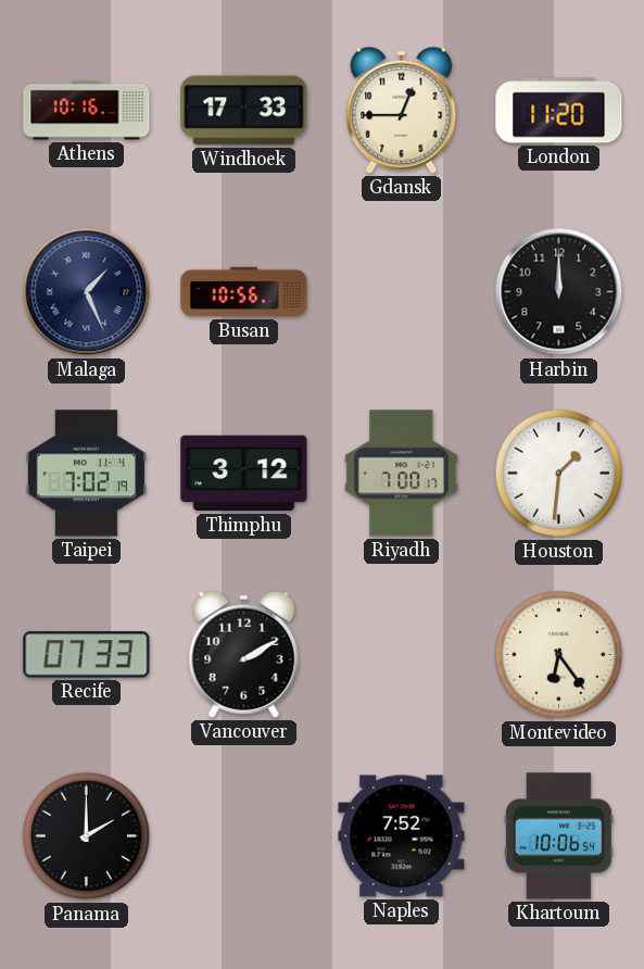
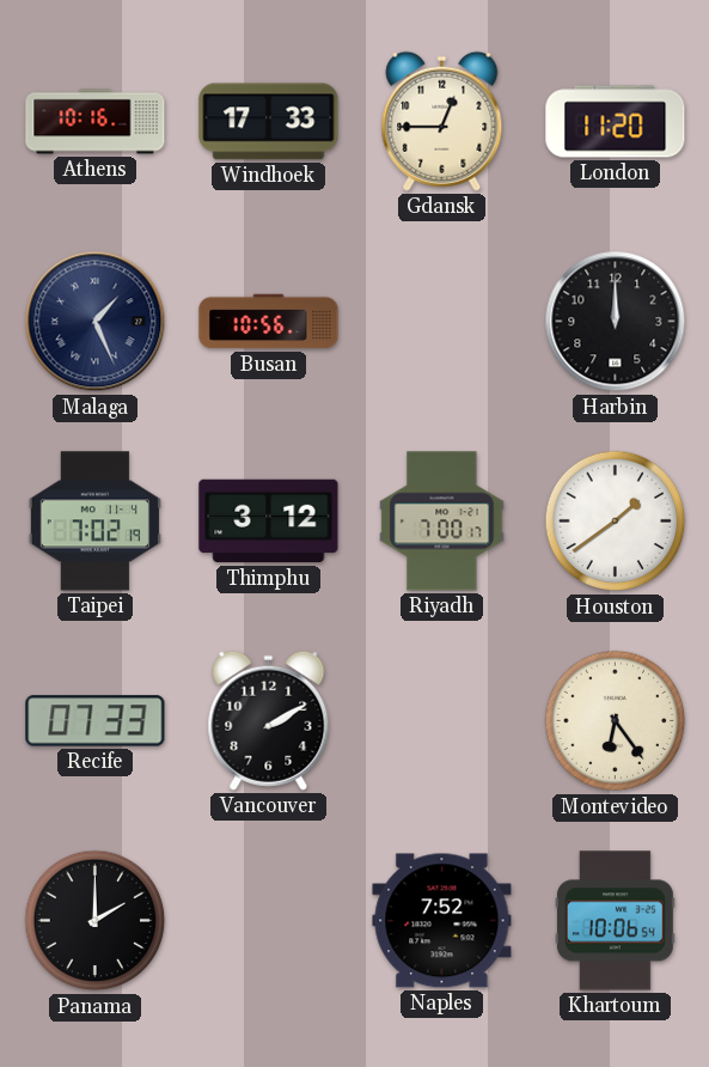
Houston: 1:31 -> 1:39 (616, 522)
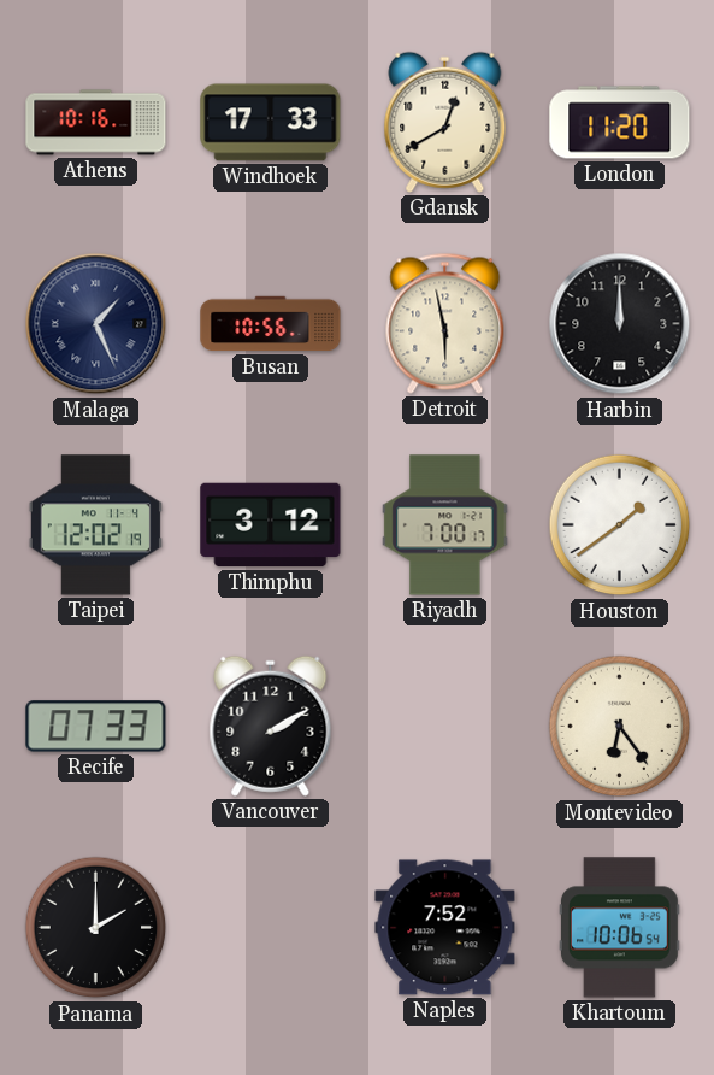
Gdansk: 12:45 -> 12:40 (445, 122)
Detroit: none -> 5:58 (445, 323)
Taipei: 7:02 -> 12:02 (95, 525)
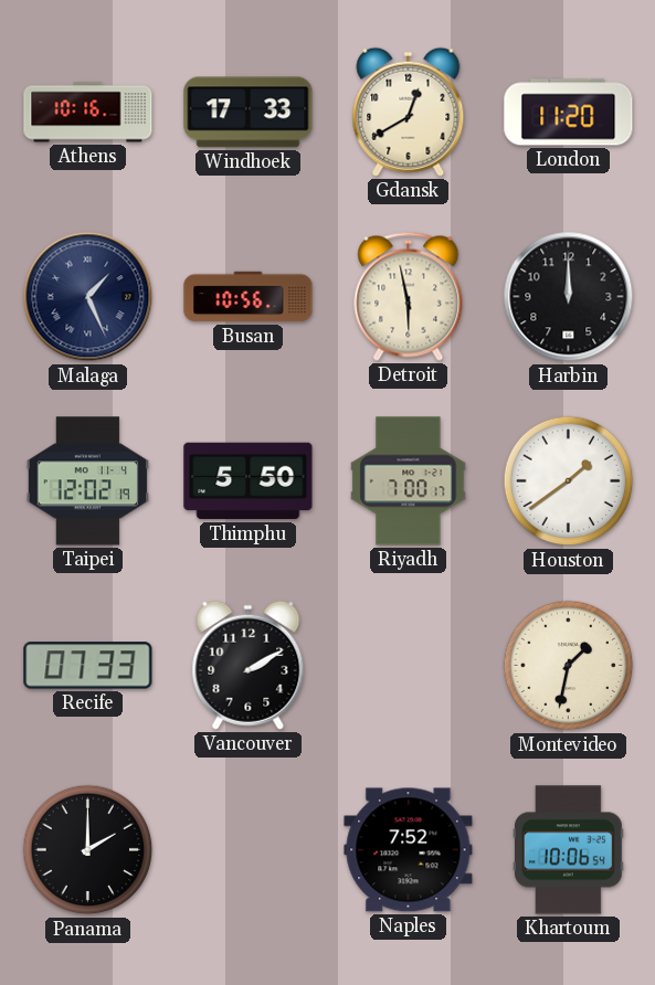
Thimphu: 3:12 -> 5:50 (249, 481)
Montevideo: 6:24 -> 1:32 (569, 666)
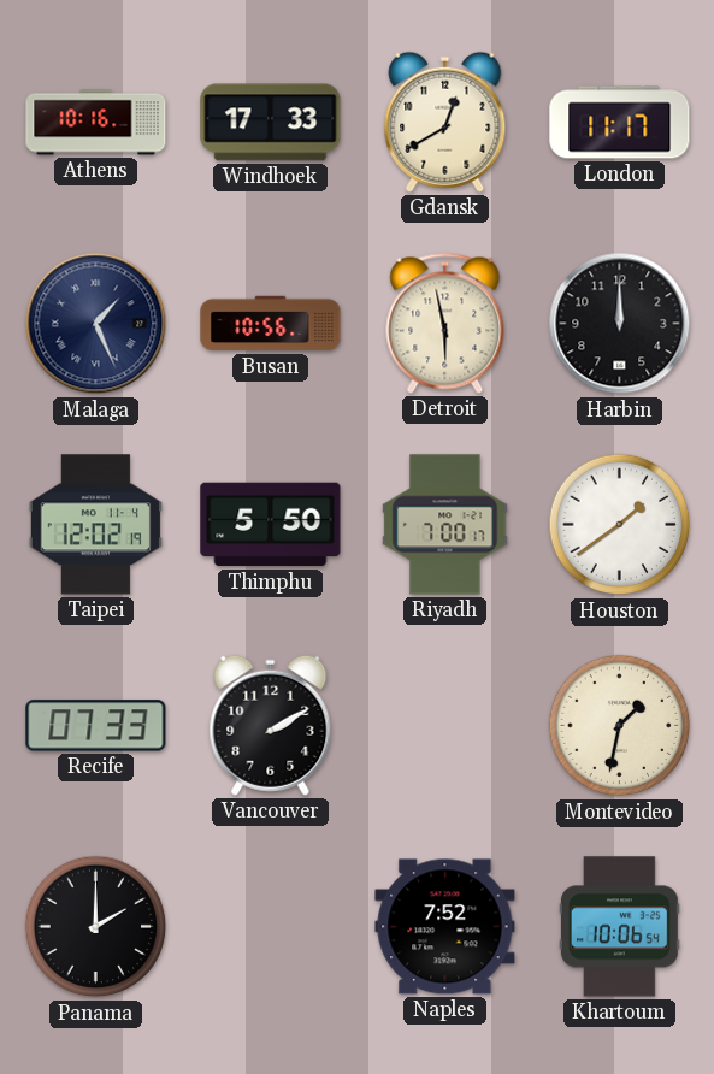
London: 11:20 -> 11:17 (620, 123)
